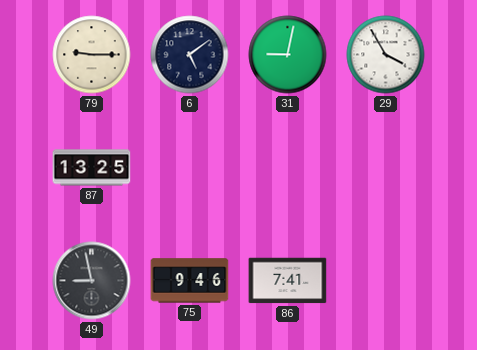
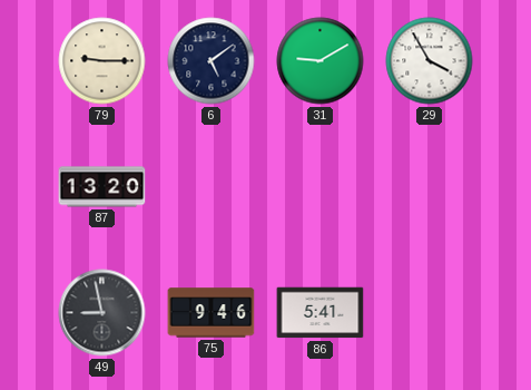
31: 9:02 -> 9:10 (321, 61)
87: 13:25 -> 13:20 (102, 187)
86: 7:41 -> 5:41 (321, 313)
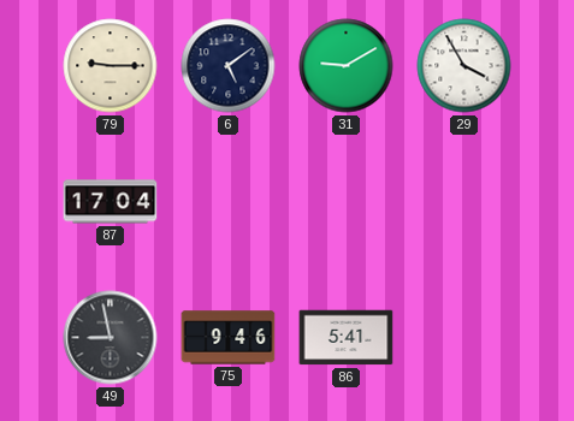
87: 13:20 -> 17:04 (111, 202)
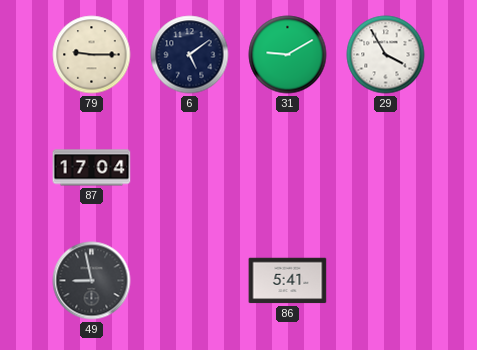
75: 9:46 -> none (229, 338)
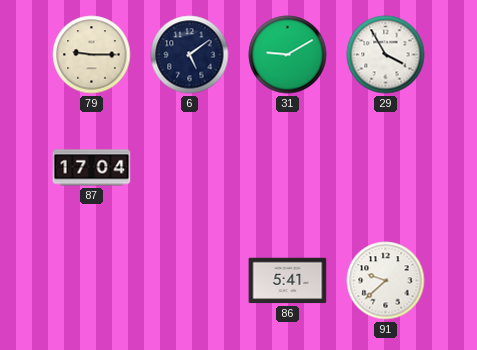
49: 8:58 -> none (92, 281)
91: none -> 9:38 (386, 281)
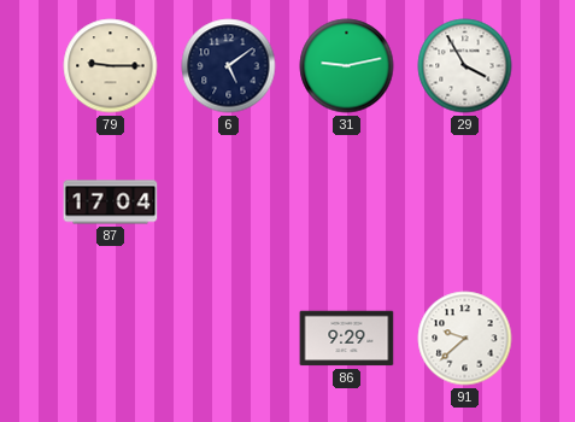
31: 9:10 -> 9:13 (347, 66)
86: 5:41 -> 9:29 (347, 339)
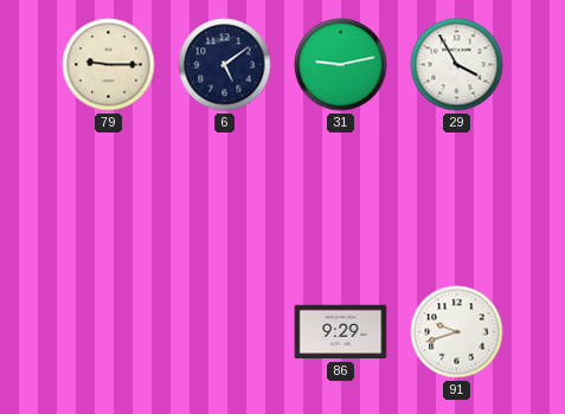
87: 17:04 -> none (111, 203)
91: 9:38 -> 9:42 (457, 332)
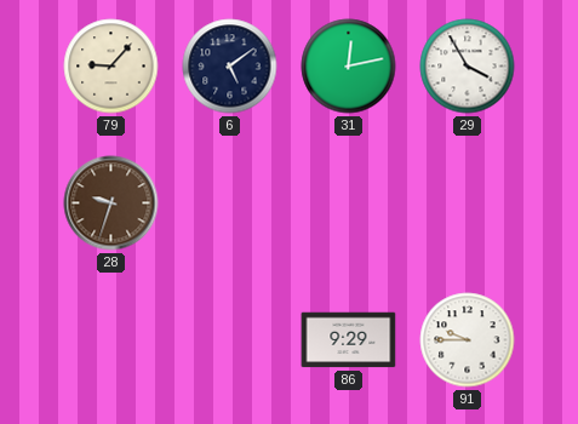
79: 9:15 -> 9:07 (111, 67)
31: 9:13 -> 12:13 (349, 67)
28: none -> 9:33 (111, 204)
91: 9:42 -> 9:45 (468, 340)
